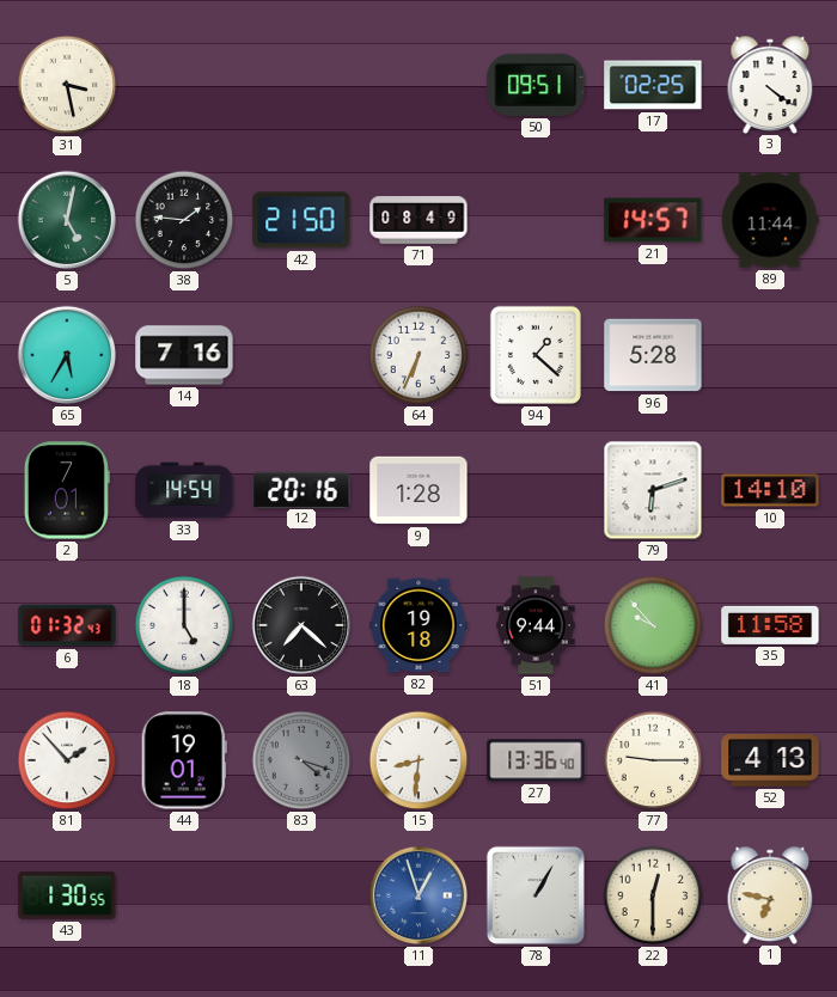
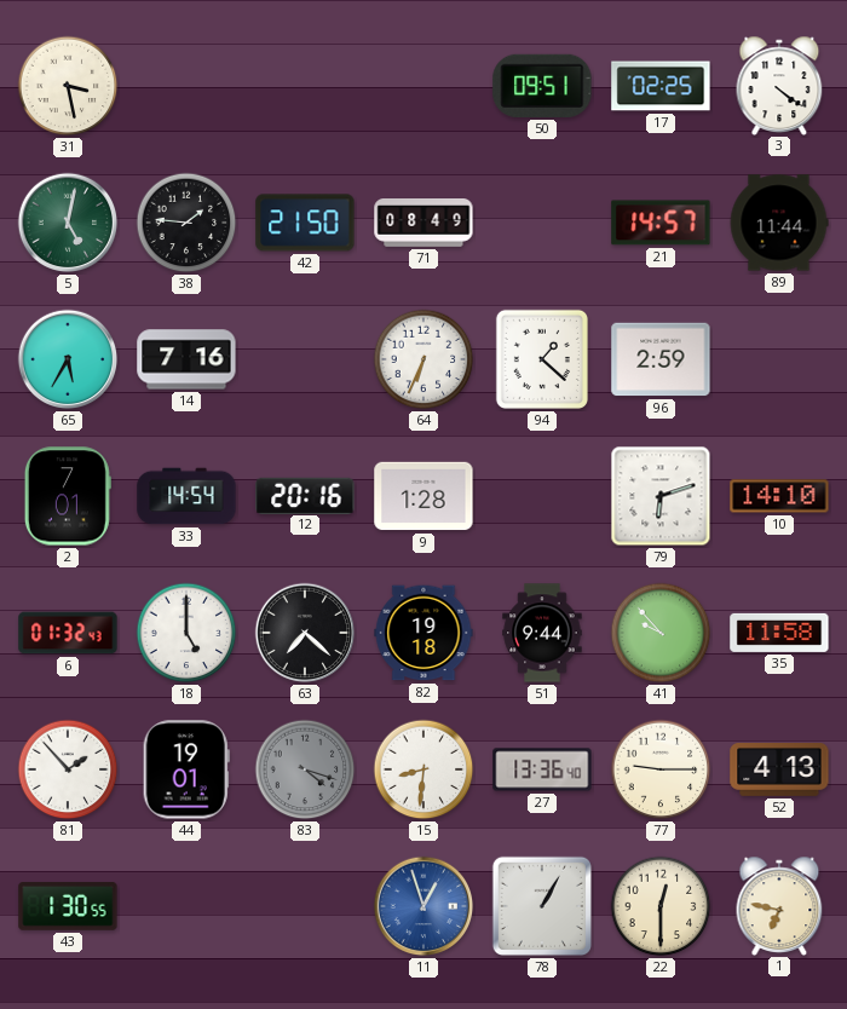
96: 5:28 -> 2:59 (661, 359)
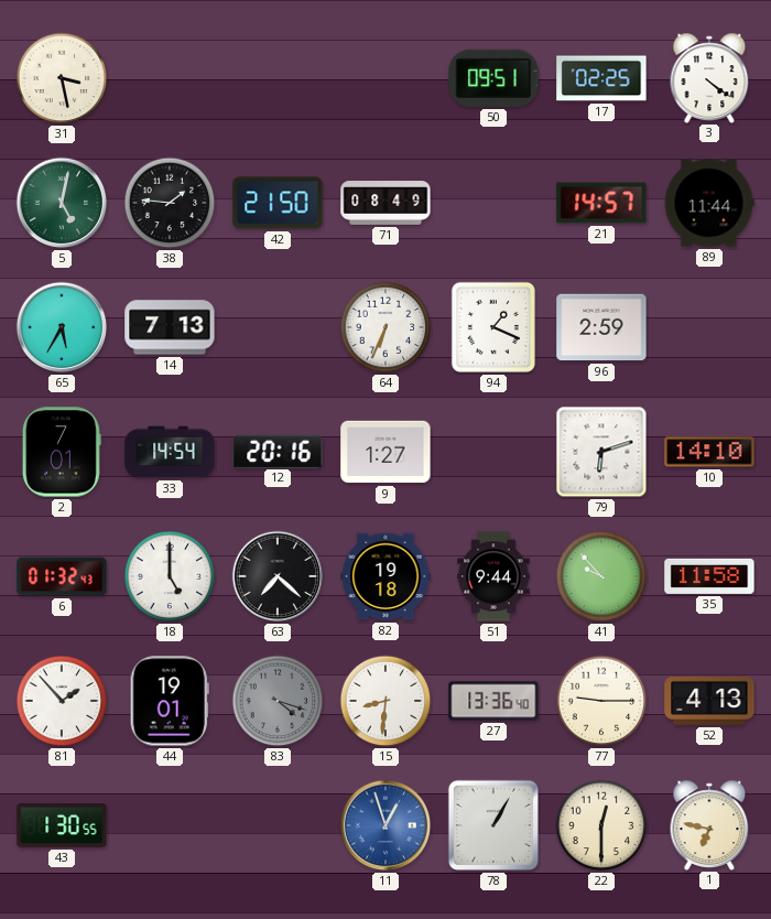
14: 7:16 -> 7:13 (170, 327)
94: 1:22 -> 1:19 (493, 327)
9: 1:28 -> 1:27 (385, 452)
